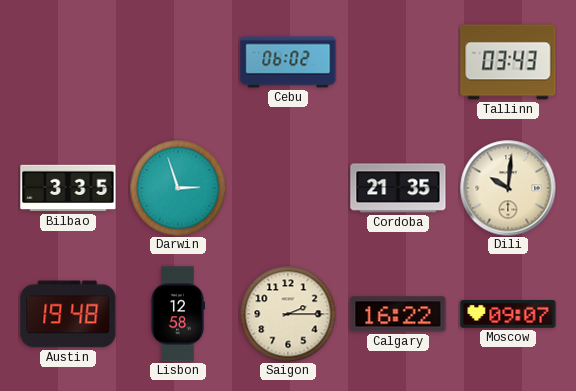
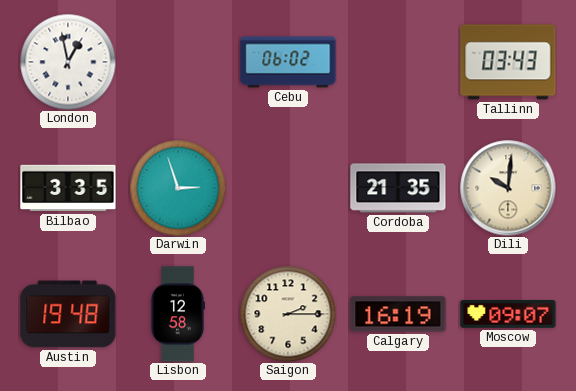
London: none -> 12:58 (68, 62)
Calgary: 16:22 -> 16:19 (398, 314)
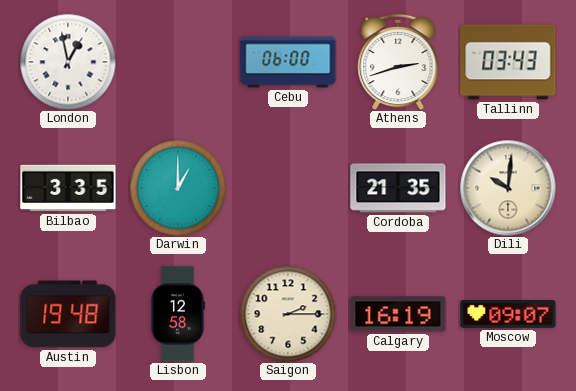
Cebu: 06:02 -> 06:00 (288, 62)
Athens: none -> 2:42 (398, 62)
Darwin: 2:57 -> 1:00 (178, 188)
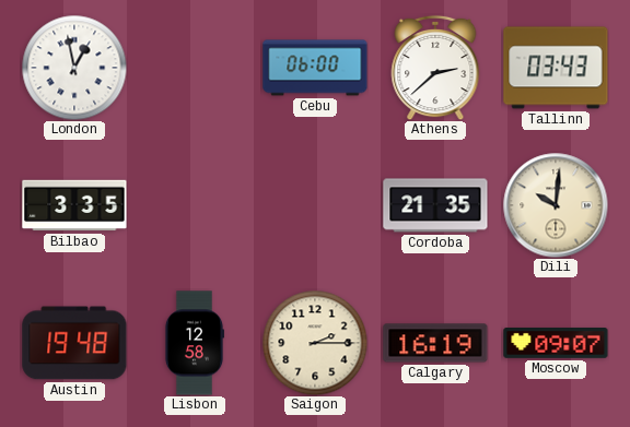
Athens: 2:42 -> 2:38 (435, 68)
Darwin: 1:00 -> none (178, 188)
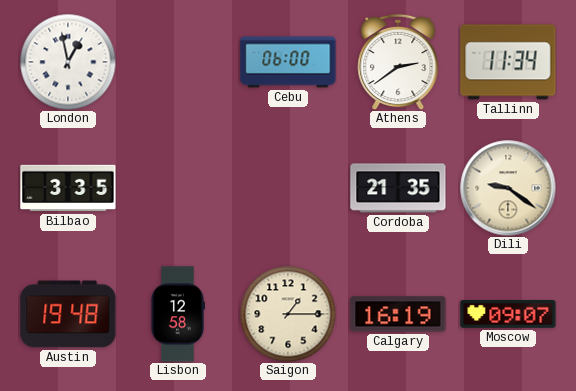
Athens: 2:38 -> 2:39 (398, 62)
Tallinn: 03:43 -> 11:34 (508, 62)
Dili: 10:01 -> 9:21 (508, 188)
Saigon: 2:15 -> 1:15 (288, 314)
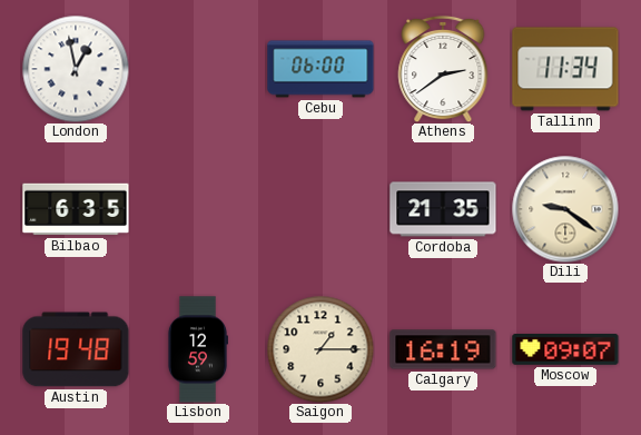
Bilbao: 3:35 -> 6:35 (76, 209)
Lisbon: 12:58 -> 12:59 (197, 349)
